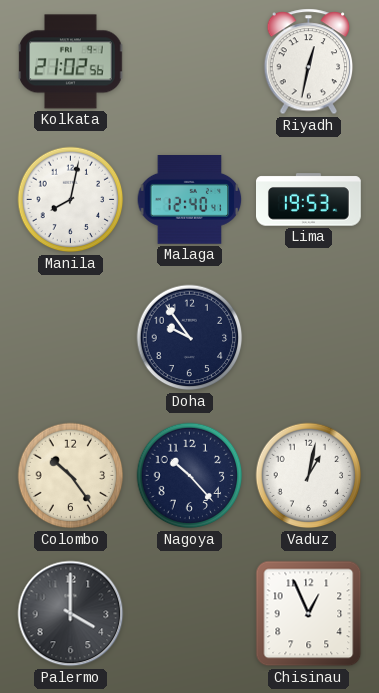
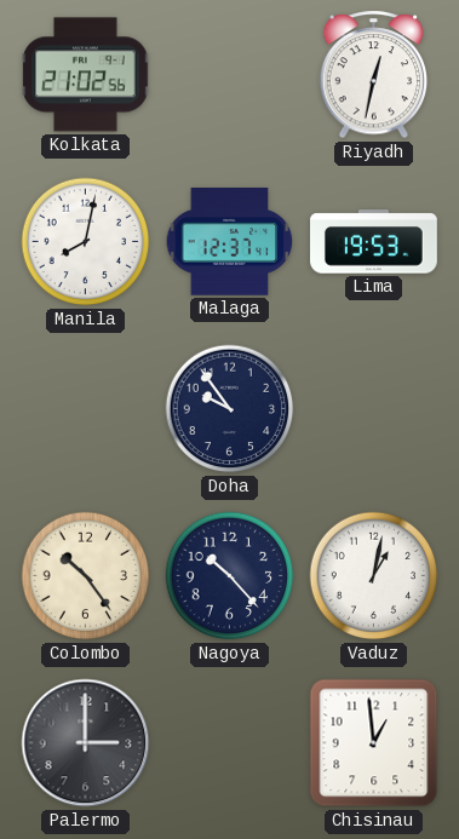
Malaga: 12:40 -> 12:37 (230, 242)
Palermo: 4:00 -> 3:00 (86, 743)
Chisinau: 12:56 -> 12:59 (374, 743)
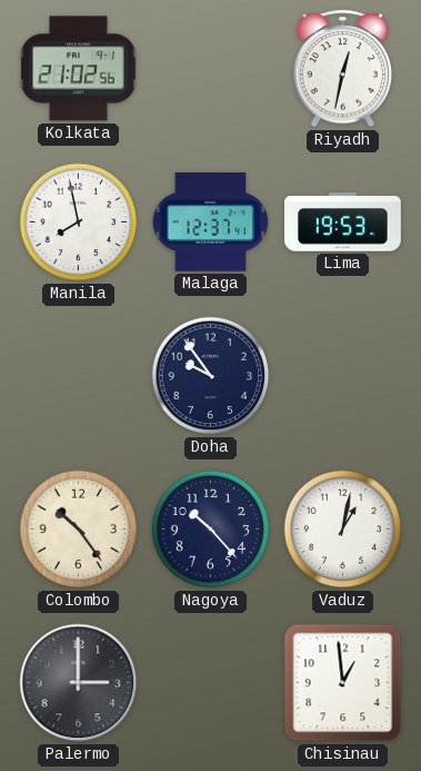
Manila: 8:02 -> 7:58 (79, 223)
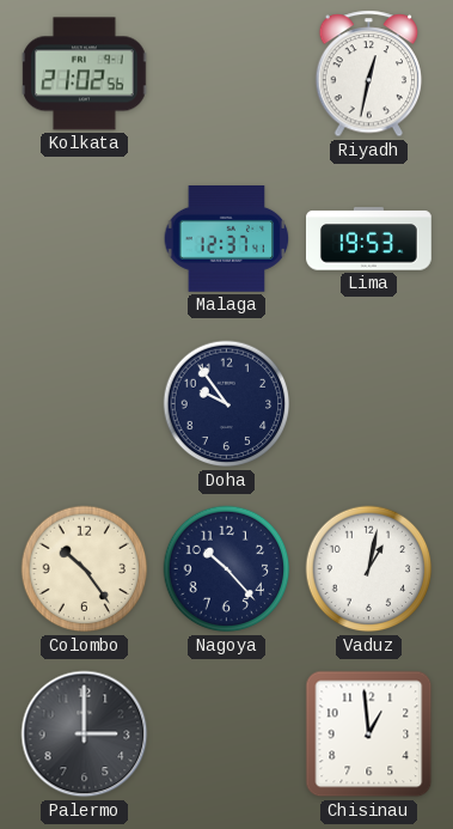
Manila: 7:58 -> none (79, 223)
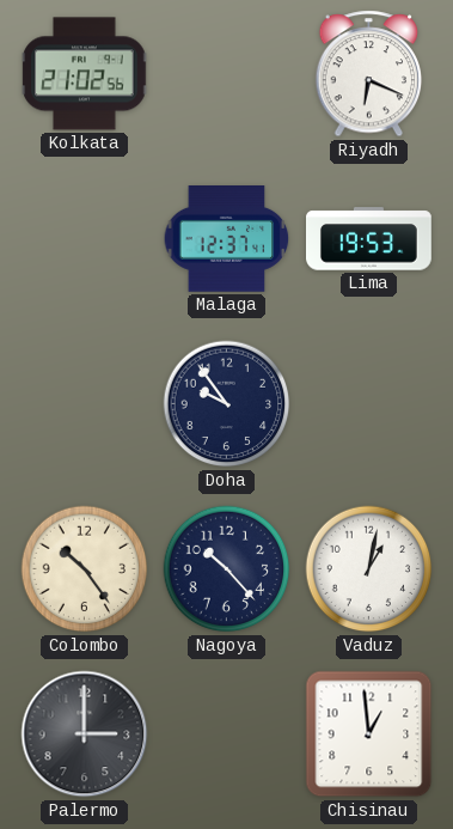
Riyadh: 12:32 -> 6:19 (369, 74)
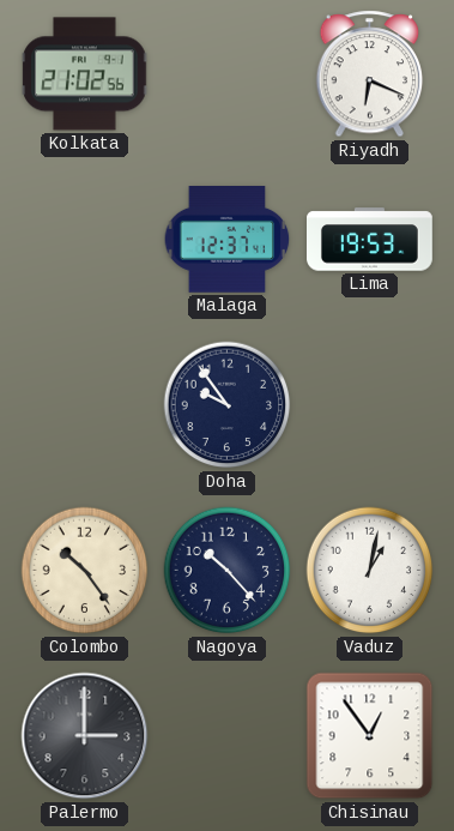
Chisinau: 12:59 -> 12:54 (370, 736)
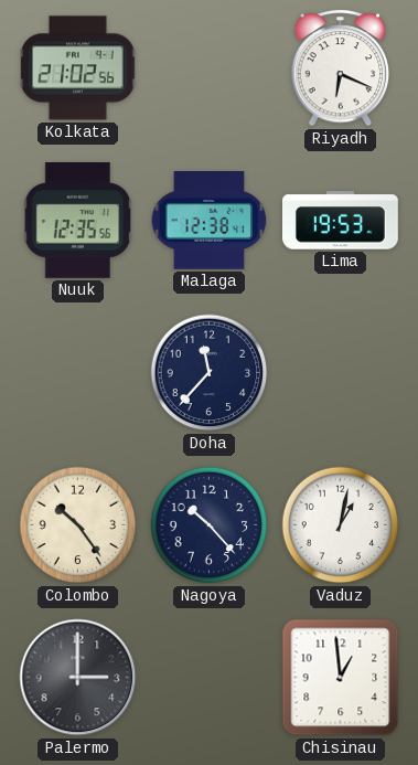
Nuuk: none -> 12:35 (78, 220)
Malaga: 12:37 -> 12:38 (210, 221)
Doha: 9:54 -> 11:37 (210, 373)
Chisinau: 12:54 -> 12:59 (341, 678)
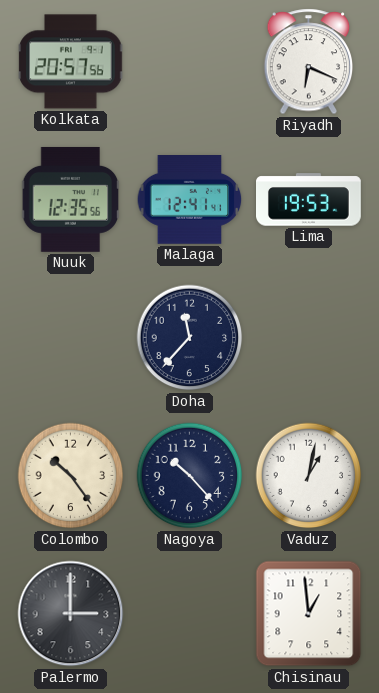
Kolkata: 21:02 -> 20:57 (71, 62)
Malaga: 12:38 -> 12:41 (190, 200)
